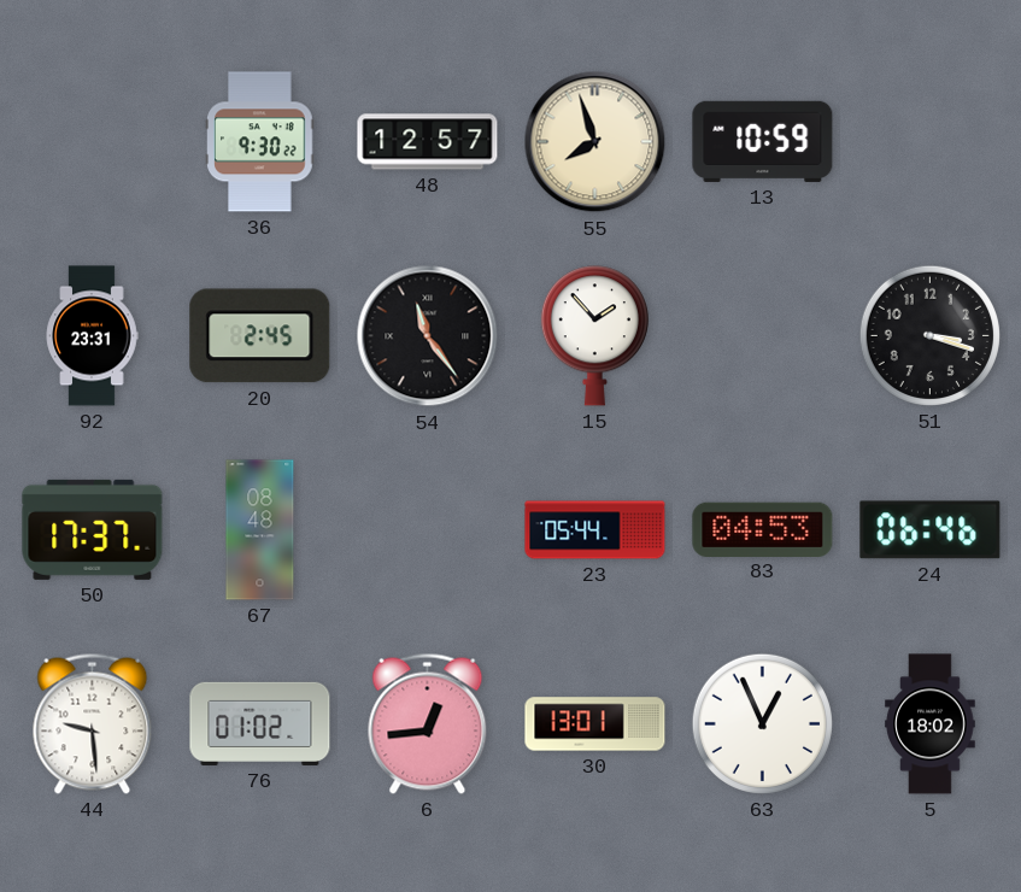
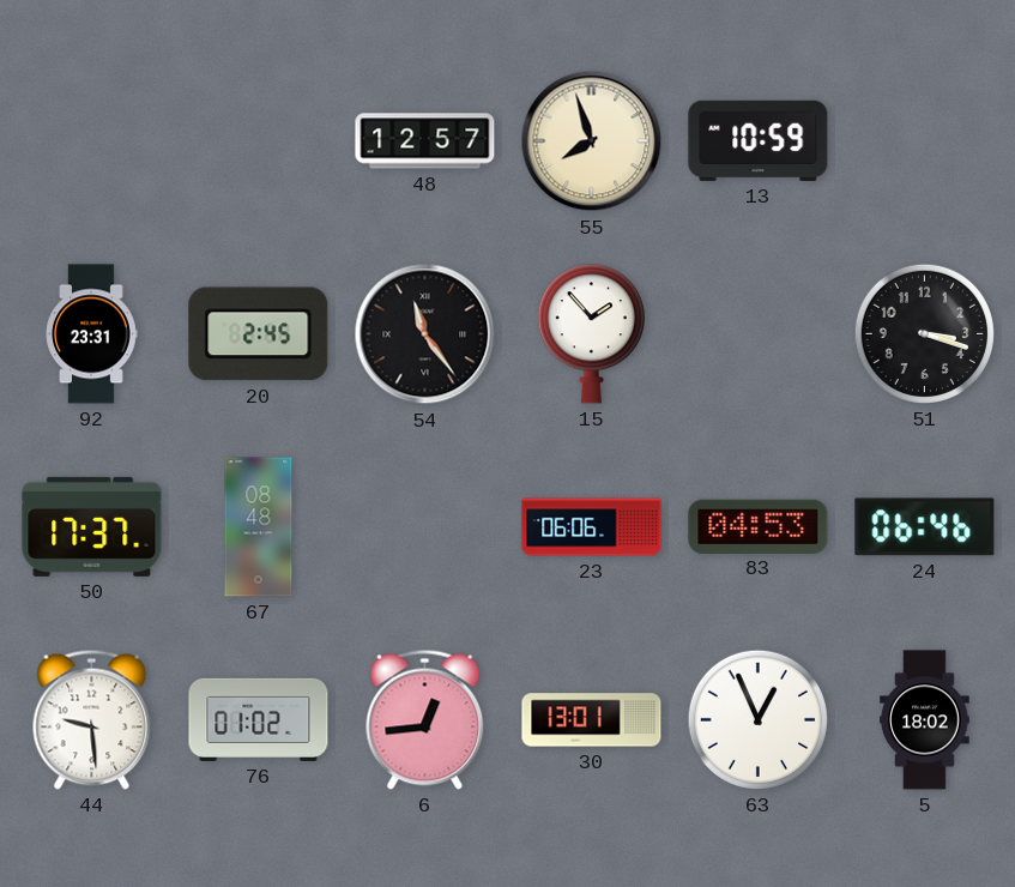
36: 9:30 -> none (260, 142)
23: 05:44 -> 06:06 (592, 527)
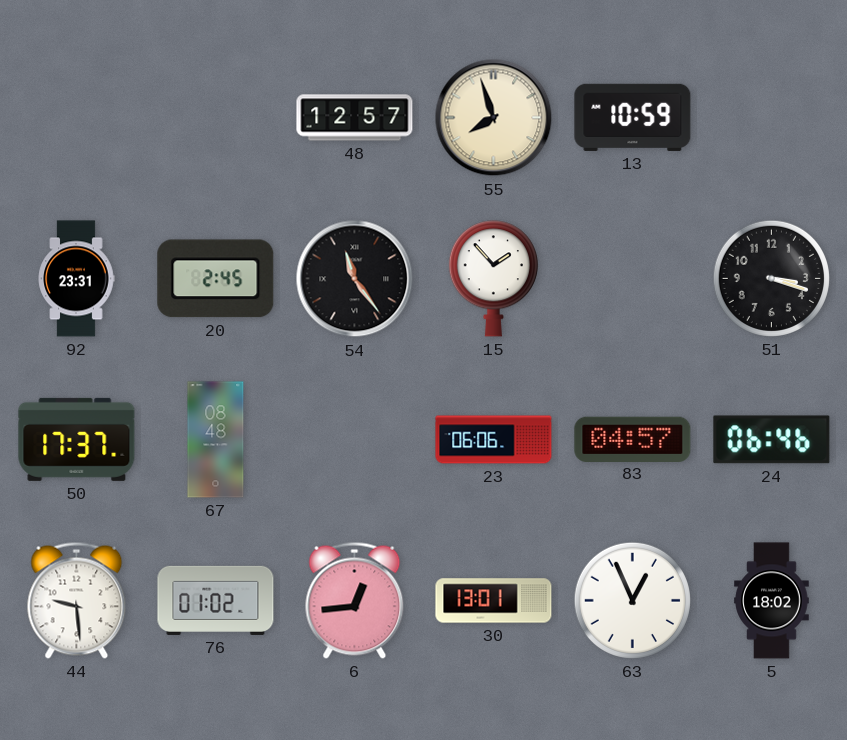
83: 04:53 -> 04:57 (633, 439)
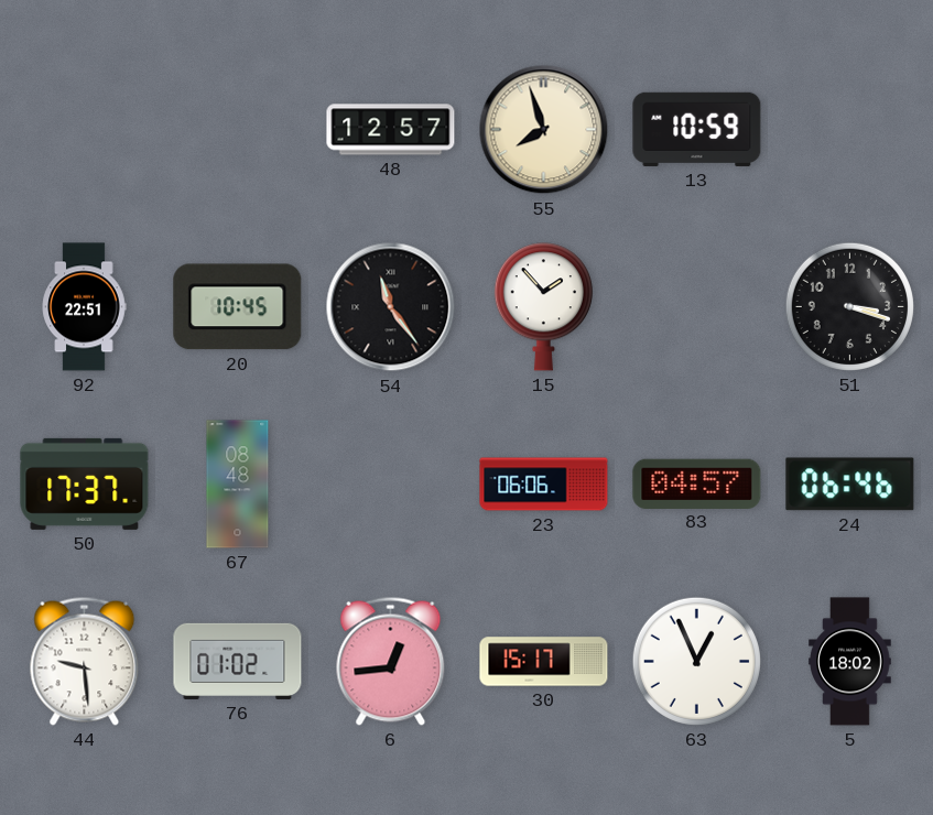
92: 23:31 -> 22:51 (84, 307)
20: 2:45 -> 10:45 (238, 307)
30: 13:01 -> 15:17 (544, 662)
